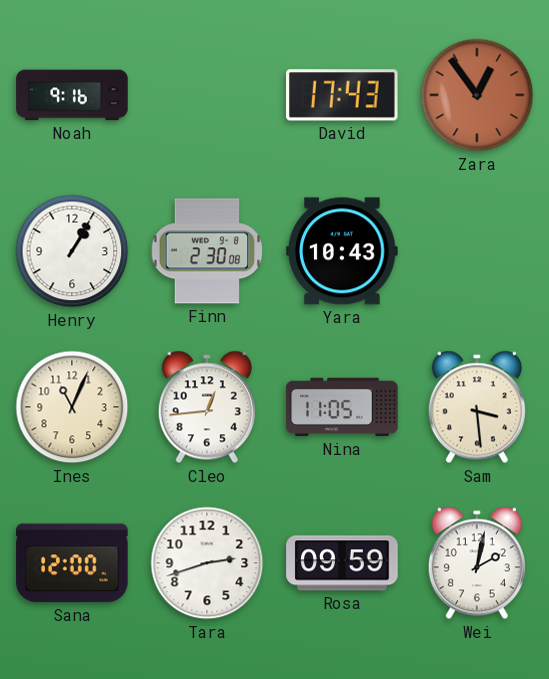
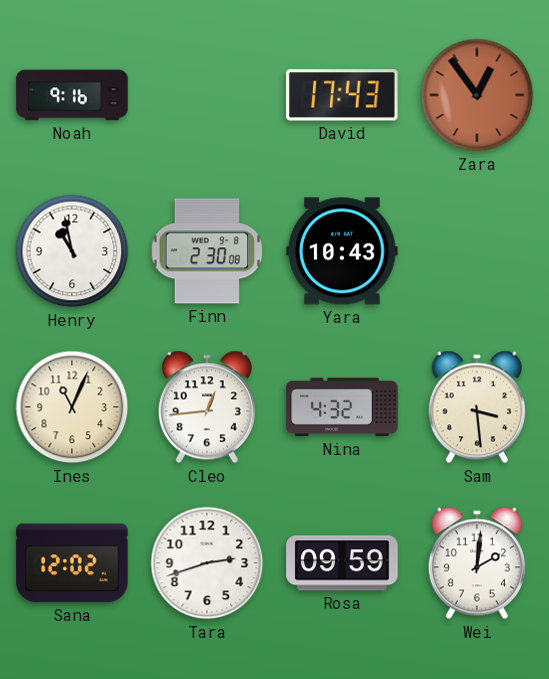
Henry: 1:05 -> 10:58 (72, 251)
Nina: 11:05 -> 4:32 (342, 407)
Sana: 12:00 -> 12:02 (72, 563)
Wei: 2:02 -> 2:01 (477, 563)
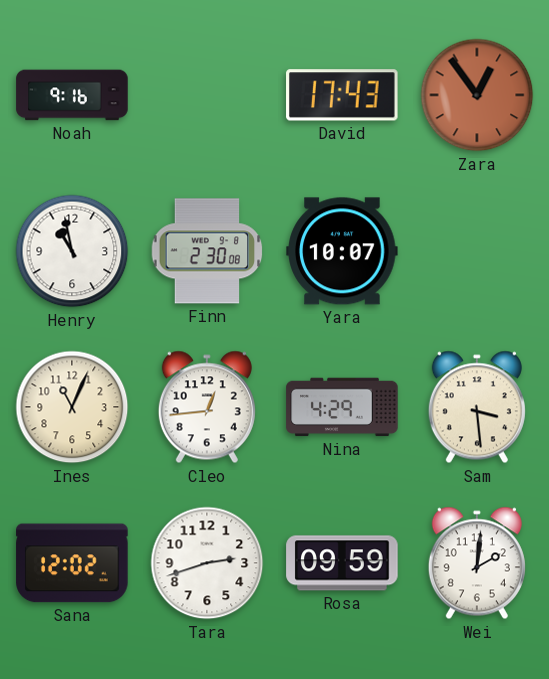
Yara: 10:43 -> 10:07 (342, 251)
Nina: 4:32 -> 4:29 (342, 407)
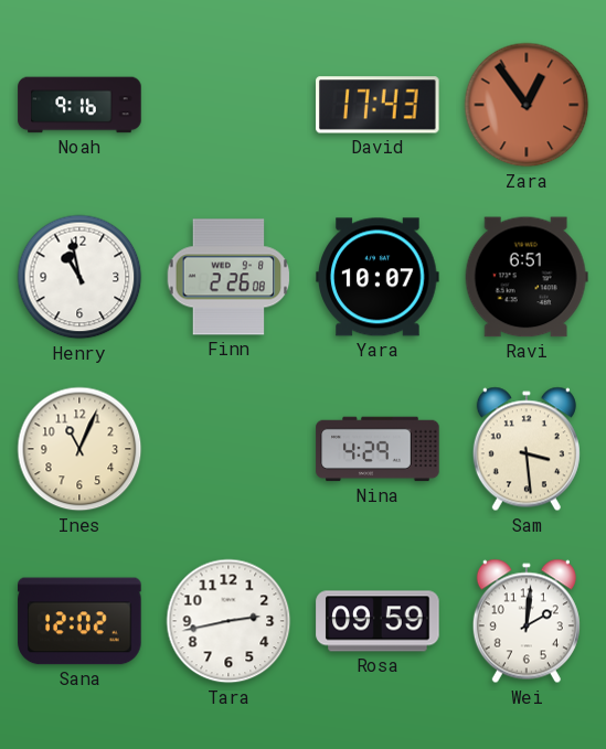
Finn: 2:30 -> 2:26 (228, 277)
Ravi: none -> 6:51 (527, 277)
Cleo: 12:44 -> none (207, 407)
Tara: 2:42 -> 2:43 (228, 621)
